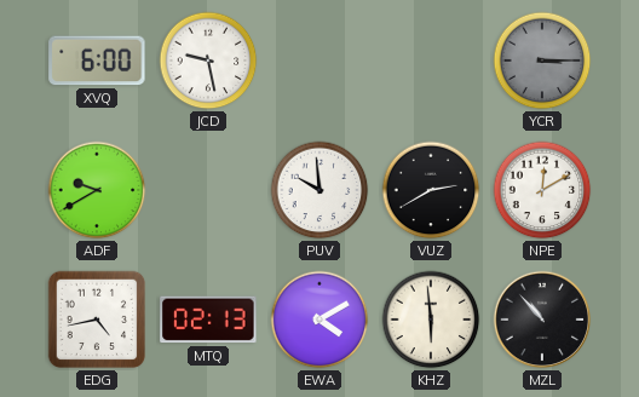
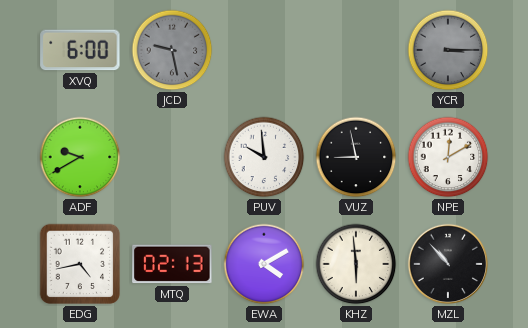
JCD dial: white -> grey (172, 50)
VUZ: 2:40 -> 8:58 (356, 157)
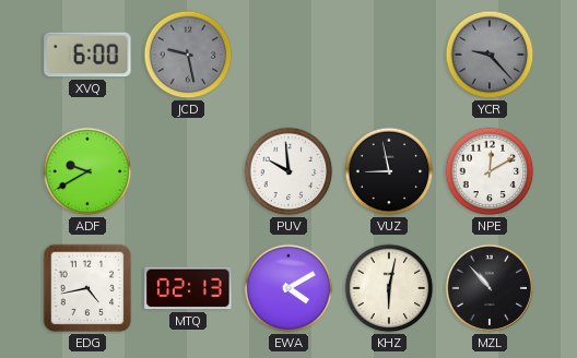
YCR: 3:15 -> 9:23 (490, 55)
KHZ: 5:59 -> 6:02 (389, 288)
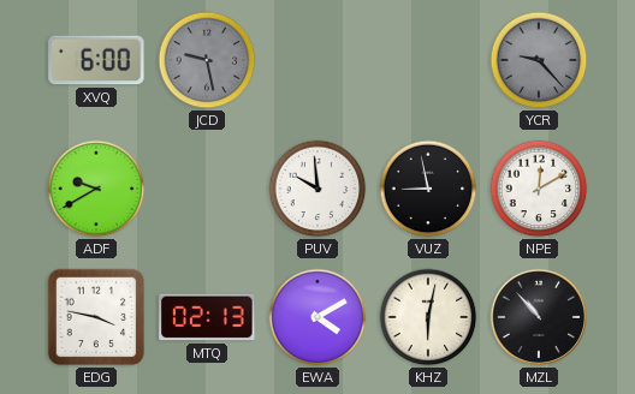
EDG: 4:43 -> 3:47 (96, 317)
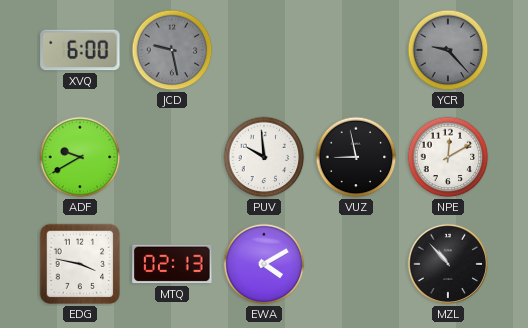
KHZ: 6:02 -> none (428, 317)
